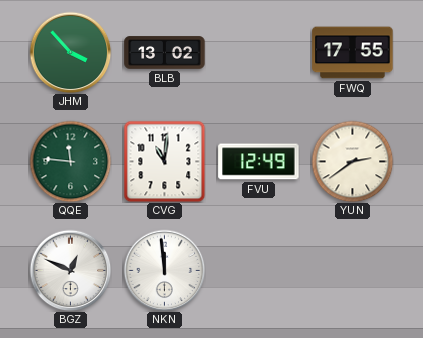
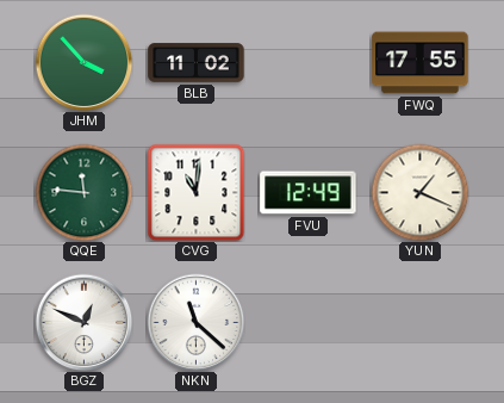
BLB: 13:02 -> 11:02 (197, 63)
YUN: 2:39 -> 1:19 (419, 192)
NKN: 11:59 -> 11:22 (195, 322)
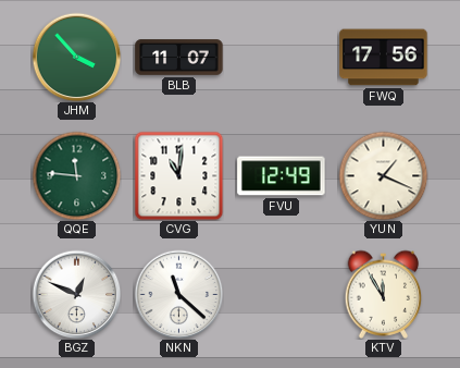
BLB: 11:02 -> 11:07 (179, 58)
FWQ: 17:55 -> 17:56 (384, 58)
KTV: none -> 11:55 (384, 294)
